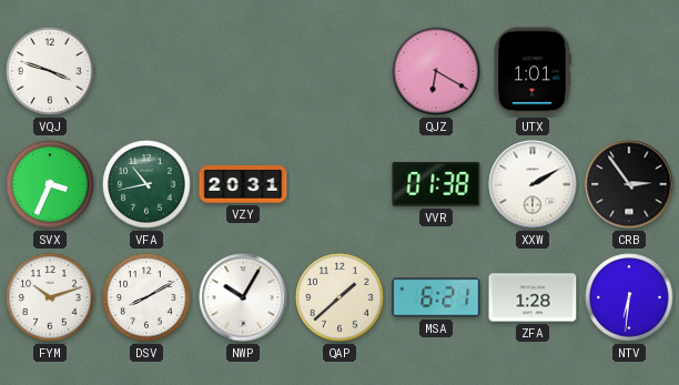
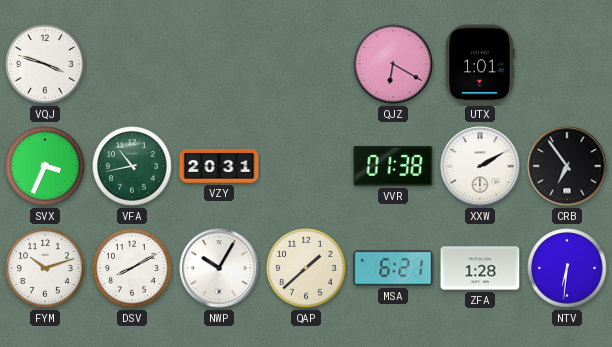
CRB: 2:54 -> 6:54 (567, 166)
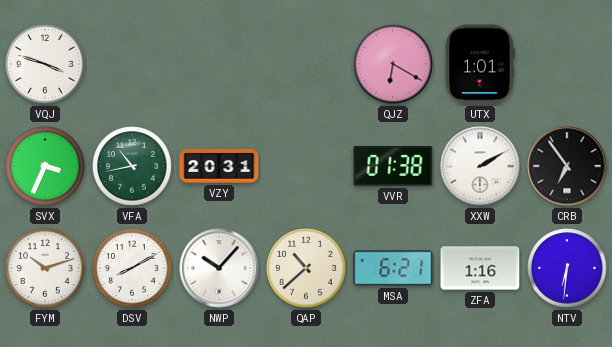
NWP: 10:05 -> 10:07 (219, 268)
QAP: 1:38 -> 10:38 (306, 268)
ZFA: 1:28 -> 1:16 (480, 268)
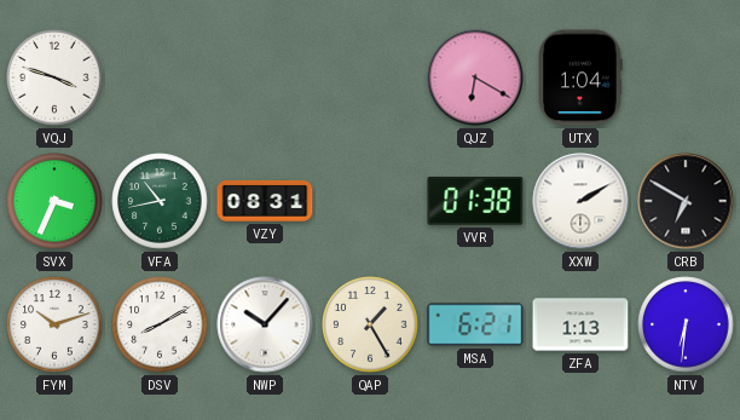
UTX: 1:01 -> 1:04 (580, 77)
VZY: 20:31 -> 08:31 (265, 201)
CRB: 6:54 -> 6:50 (686, 201)
QAP: 10:38 -> 1:25 (370, 324)
ZFA: 1:16 -> 1:13 (580, 324)
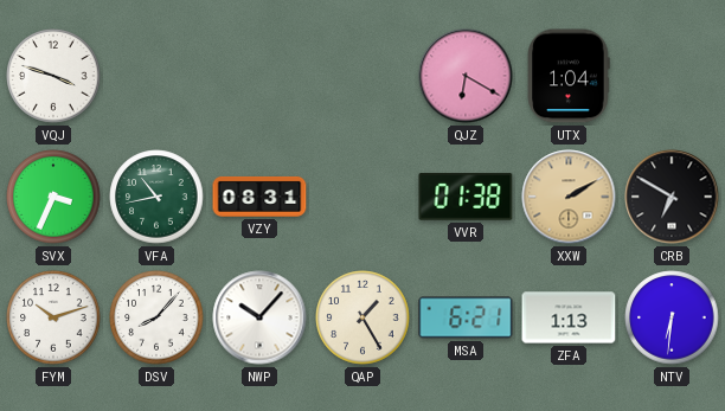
XXW dial: white -> champagne (569, 197)
DSV: 8:10 -> 8:07 (156, 317)
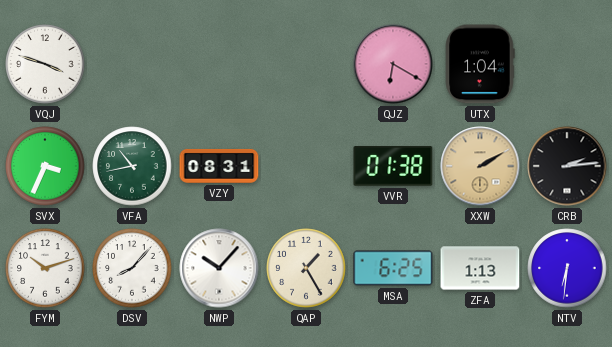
CRB: 6:50 -> 2:14 (567, 166)
MSA: 6:21 -> 6:25 (393, 268)
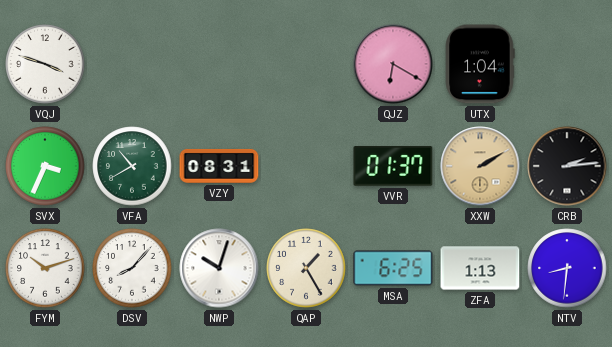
VFA: 10:43 -> 10:40 (132, 166)
VVR: 01:38 -> 01:37 (393, 166)
NWP: 10:07 -> 10:03 (219, 268)
NTV: 6:31 -> 8:31 (567, 268)
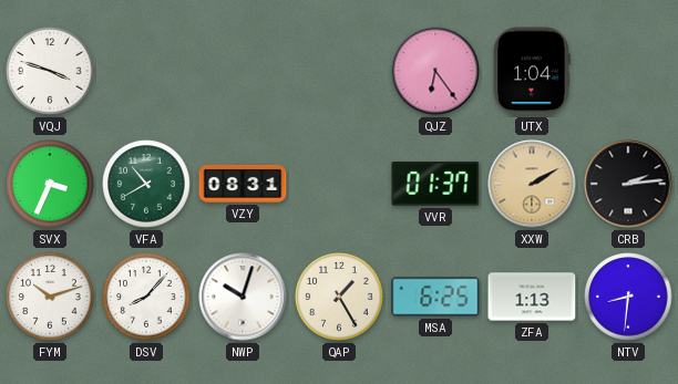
QJZ: 6:20 -> 6:24 (435, 71)
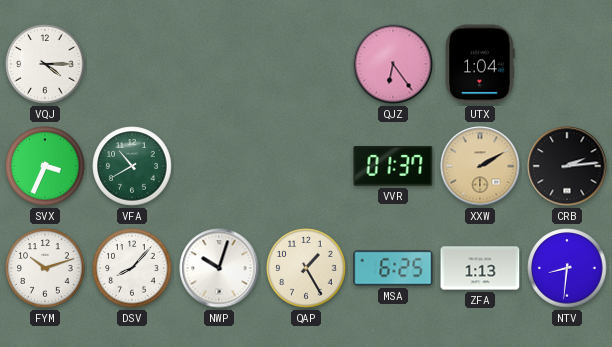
VQJ: 3:48 -> 4:15 (45, 64)
VZY: 08:31 -> none (243, 184)
